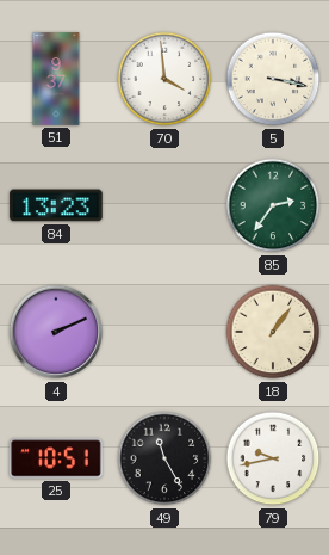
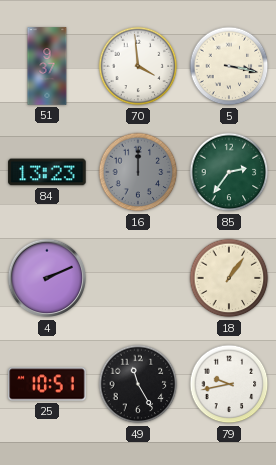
16: none -> 12:00 (138, 172)
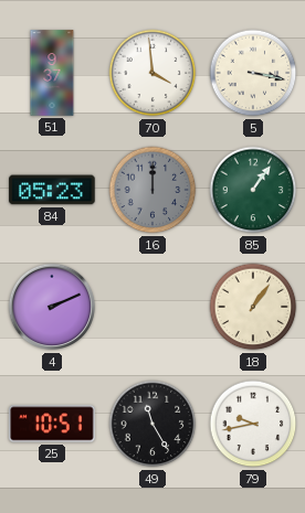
84: 13:23 -> 05:23 (52, 190)
85: 2:36 -> 1:06 (253, 190)
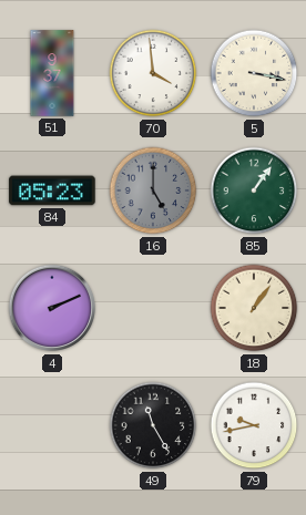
16: 12:00 -> 5:00 (153, 190)
25: 10:51 -> none (52, 424)
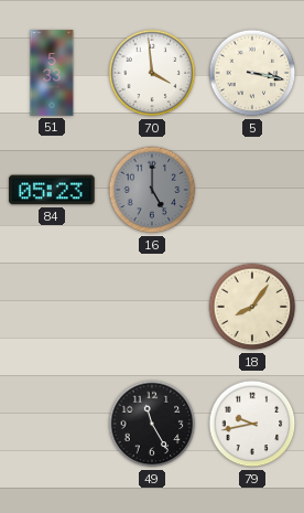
51: 9:37 -> 5:33 (52, 73)
85: 1:06 -> none (254, 190)
4: 2:11 -> none (52, 308)
18: 1:06 -> 8:06 (252, 307)
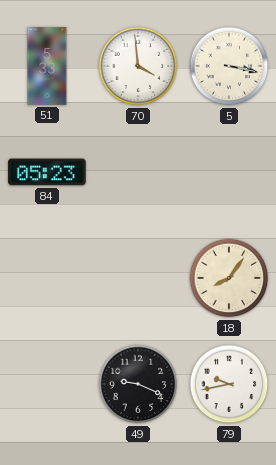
16: 5:00 -> none (152, 190)
49: 11:25 -> 9:19 (138, 384)
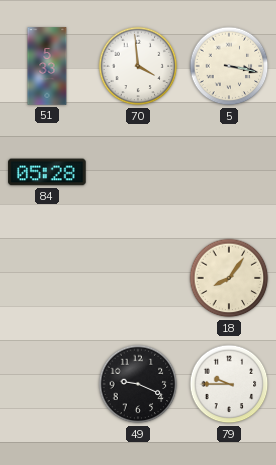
84: 05:23 -> 05:28 (47, 172)
79: 9:43 -> 9:45 (229, 384)
